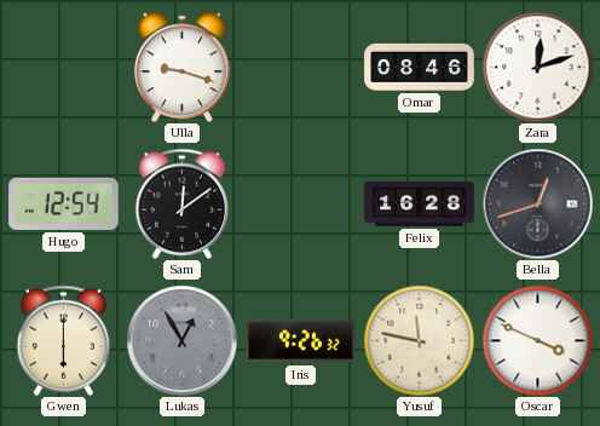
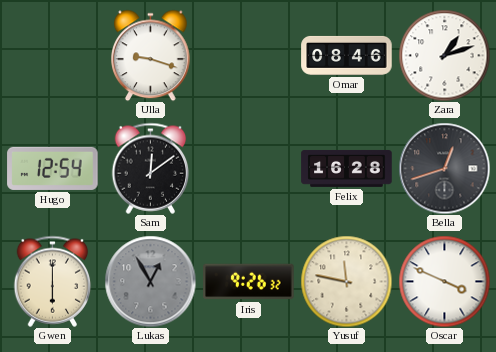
Zara: 12:12 -> 1:12 (444, 55)
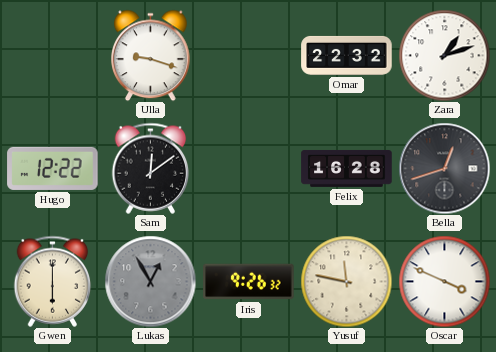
Omar: 08:46 -> 22:32 (347, 55)
Hugo: 12:54 -> 12:22 (53, 168)
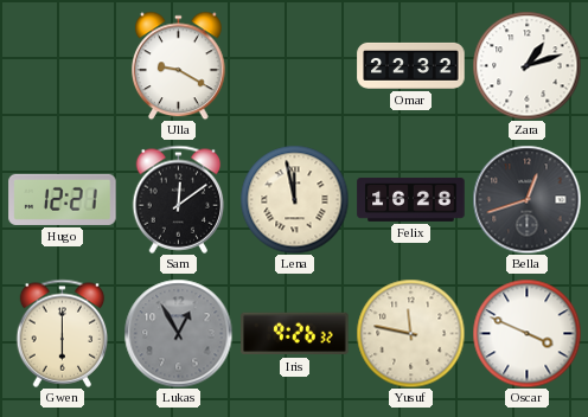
Ulla: 9:18 -> 9:20 (179, 65)
Hugo: 12:22 -> 12:21 (63, 199)
Lena: none -> 11:58 (294, 199)
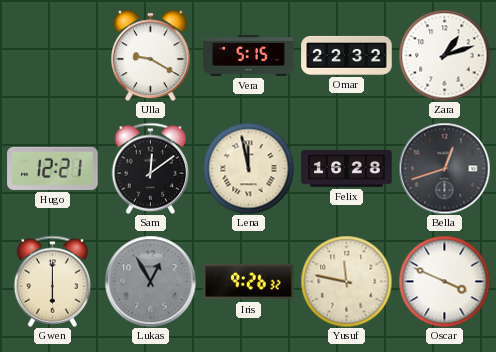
Vera: none -> 5:15 (249, 56)
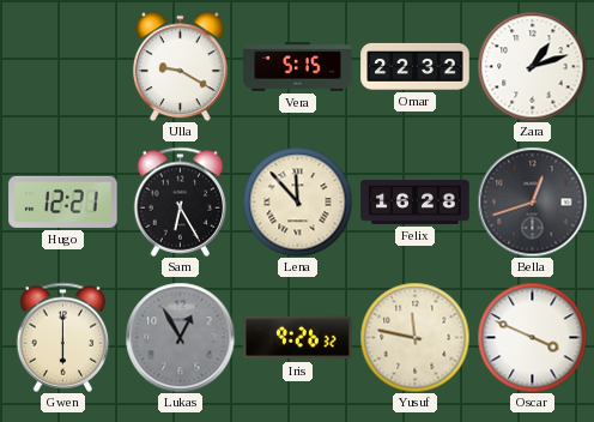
Sam: 12:09 -> 6:25 (181, 201)
Lena: 11:58 -> 11:53 (297, 201)
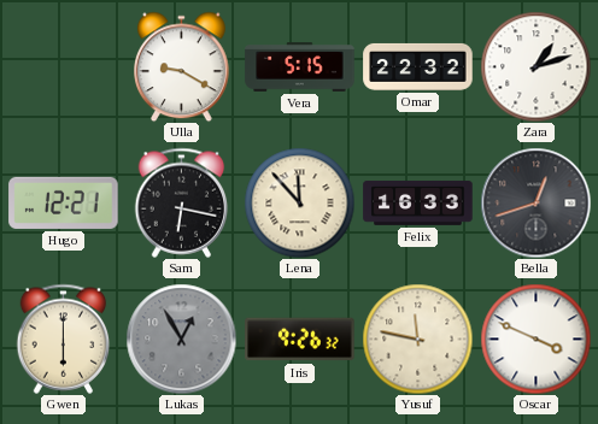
Sam: 6:25 -> 6:17 (182, 202)
Felix: 16:28 -> 16:33 (418, 202)
